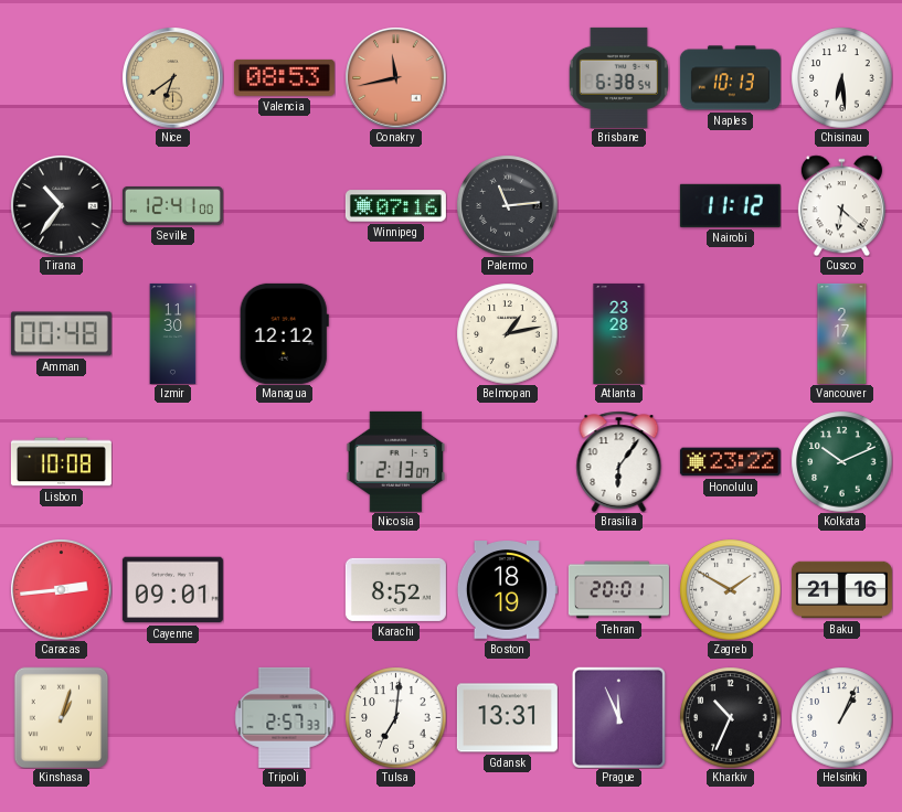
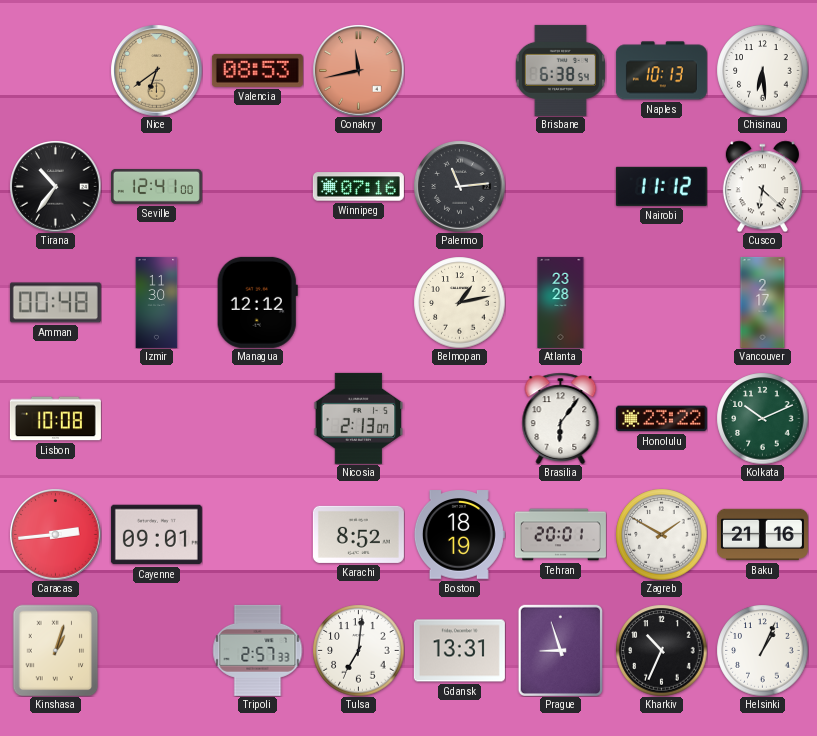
Prague: 11:56 -> 8:57 (560, 650)
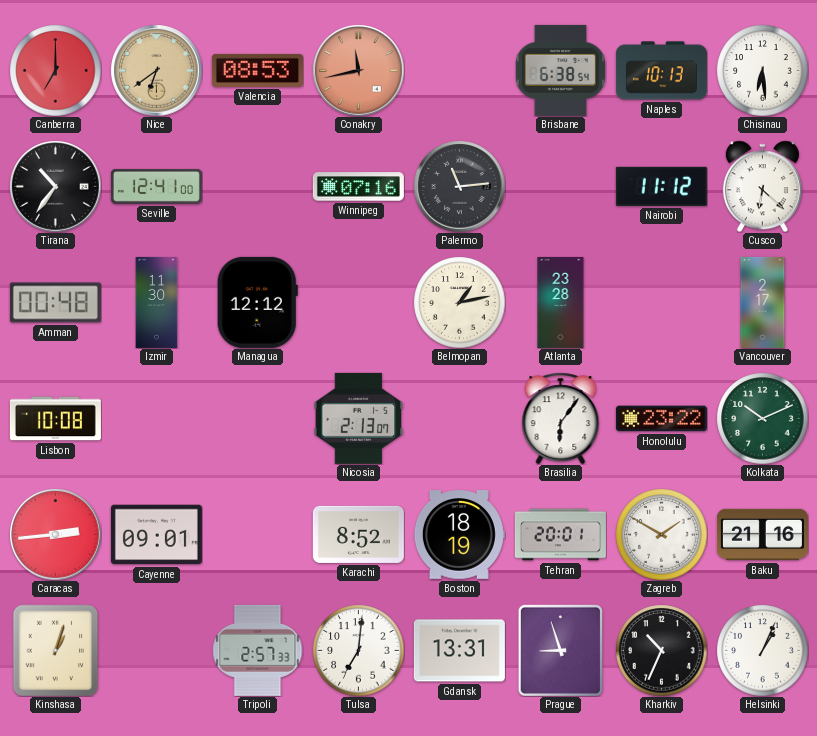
Canberra: none -> 7:00 (55, 70)
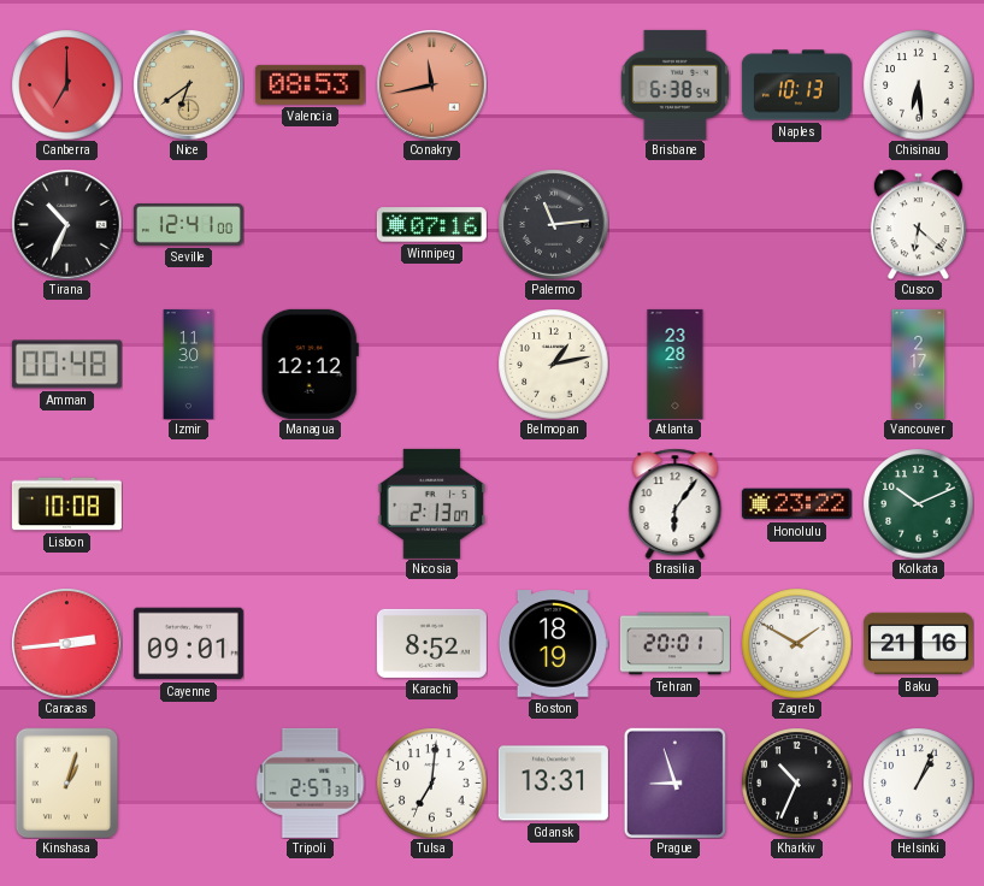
Tirana: 10:36 -> 10:34 (66, 224)
Nairobi: 11:12 -> none (661, 186)
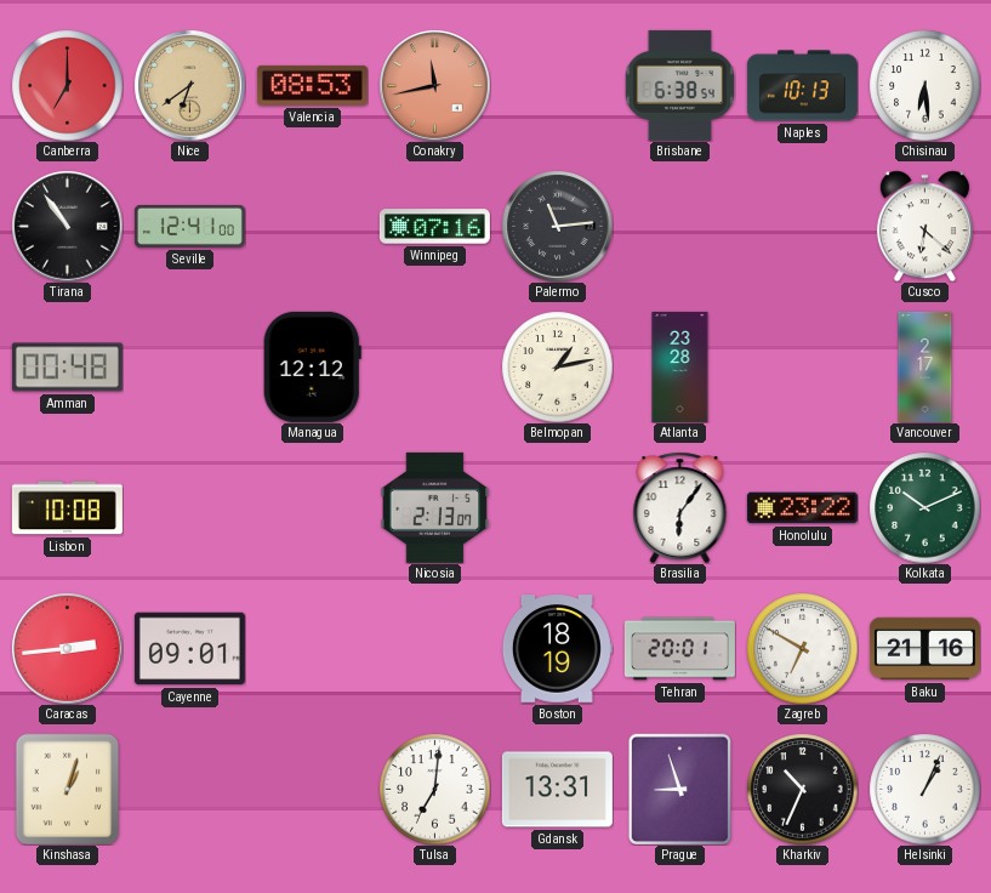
Tirana: 10:34 -> 10:54 (67, 226)
Izmir: 11:30 -> none (189, 364)
Karachi: 8:52 -> none (431, 643)
Zagreb: 1:50 -> 6:50 (802, 648)
Tripoli: 2:57 -> none (311, 782)
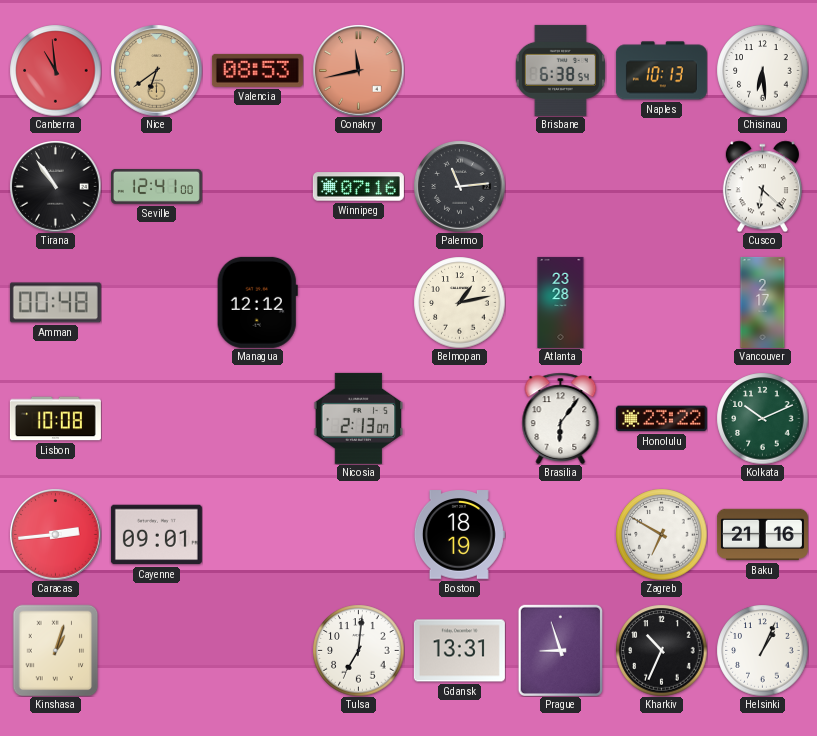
Canberra: 7:00 -> 10:59 (55, 70)
Tehran: 20:01 -> none (679, 649)
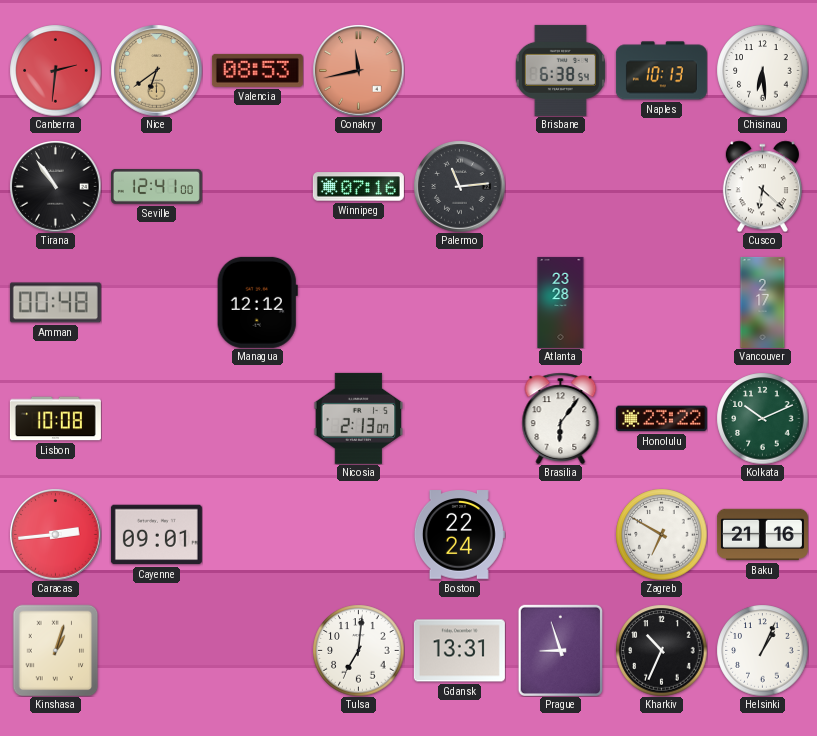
Canberra: 10:59 -> 2:31 (55, 70)
Belmopan: 1:13 -> none (459, 302)
Boston: 18:19 -> 22:24 (459, 535)
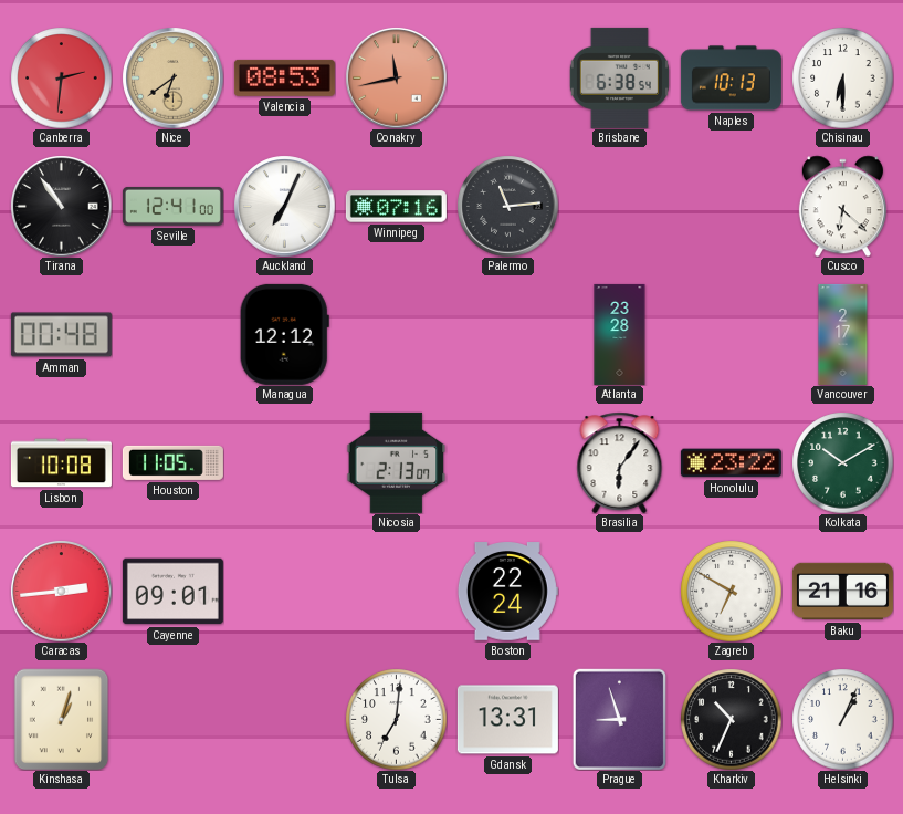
Chisinau: 6:29 -> 6:30 (842, 77)
Auckland: none -> 7:04 (284, 206)
Houston: none -> 11:05 (172, 462)
Kolkata: 10:11 -> 10:10 (842, 462)
